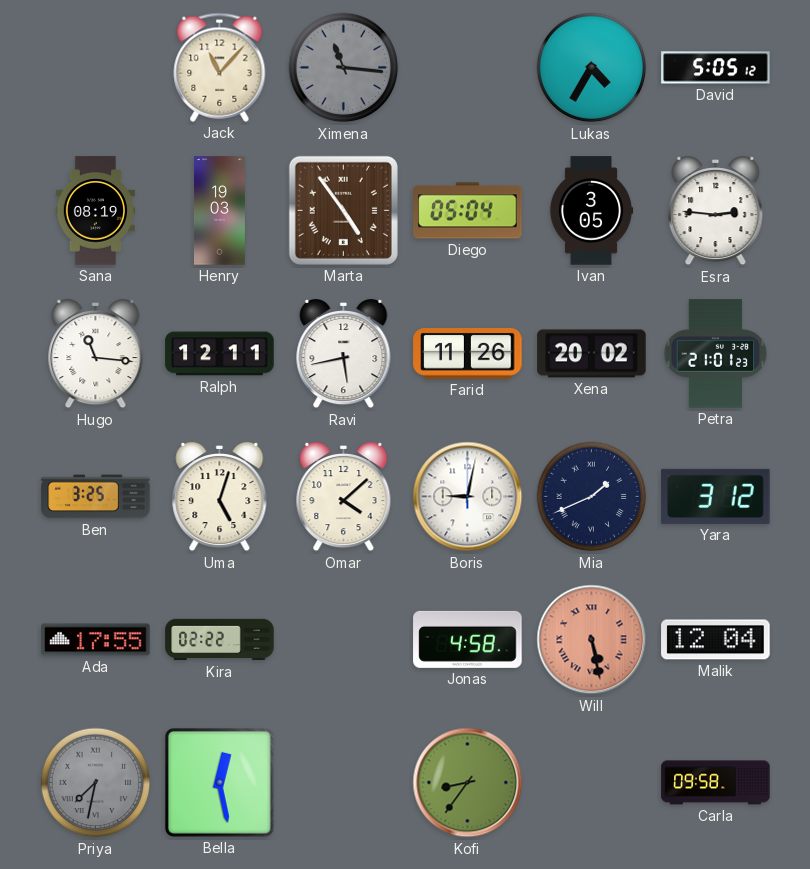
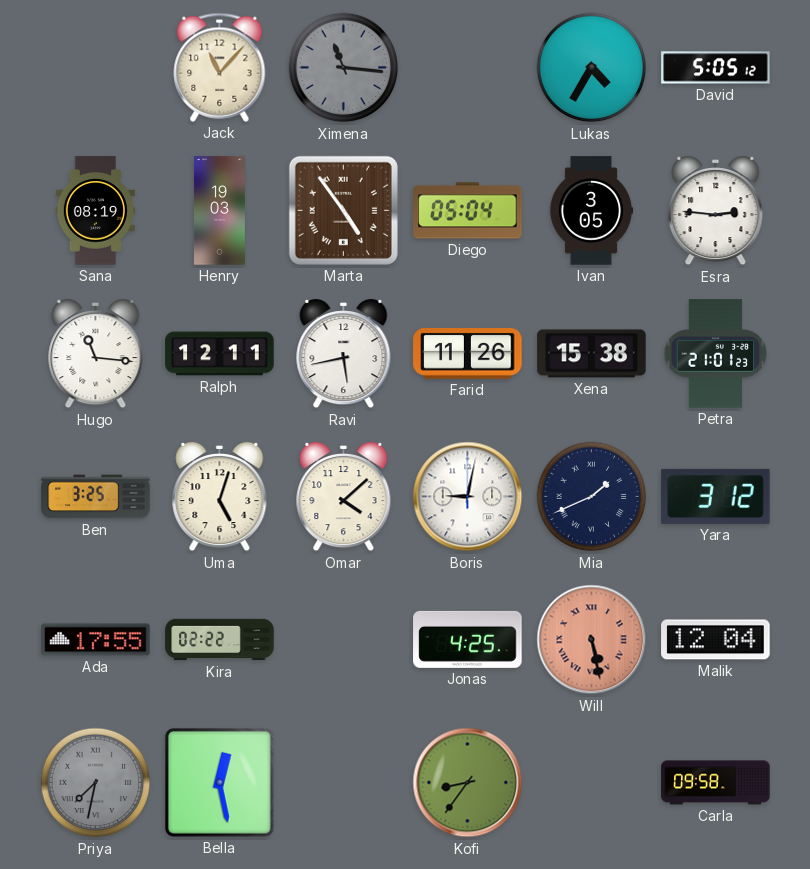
Xena: 20:02 -> 15:38 (592, 354)
Jonas: 4:58 -> 4:25 (468, 639)
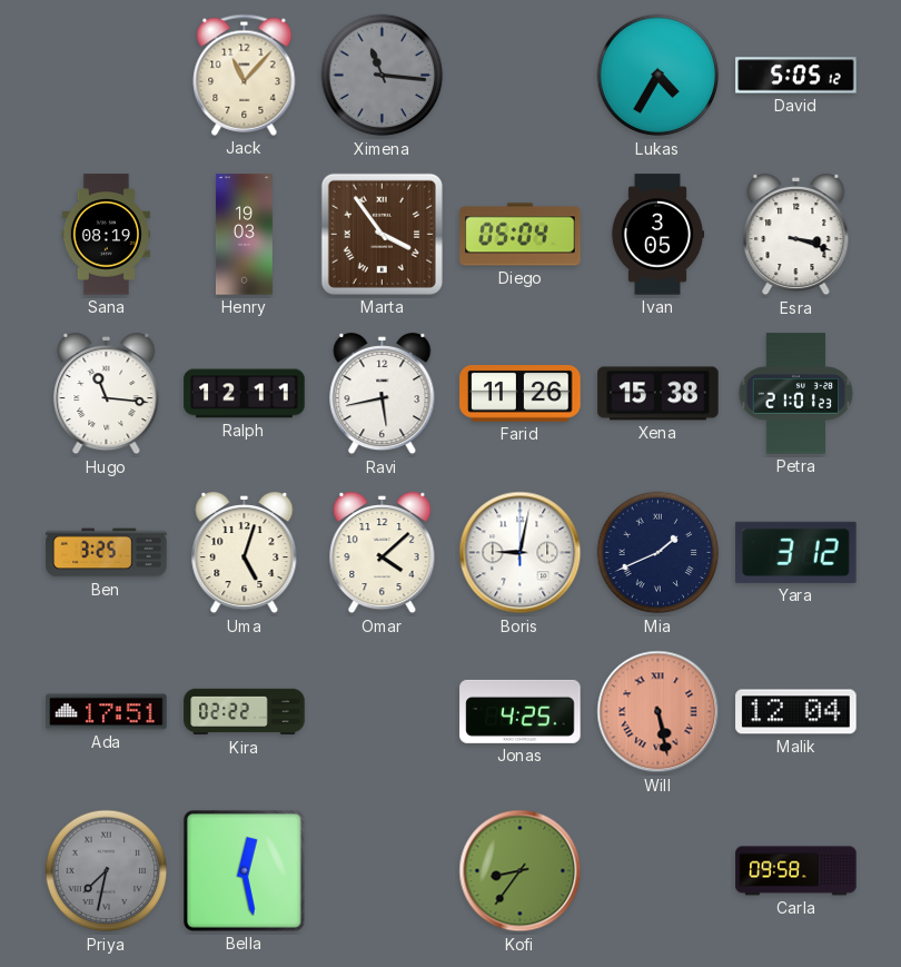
Marta: 4:54 -> 3:54 (382, 234)
Esra: 2:46 -> 3:18 (796, 235)
Ada: 17:55 -> 17:51 (107, 712)
